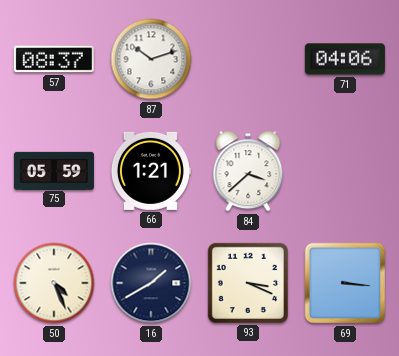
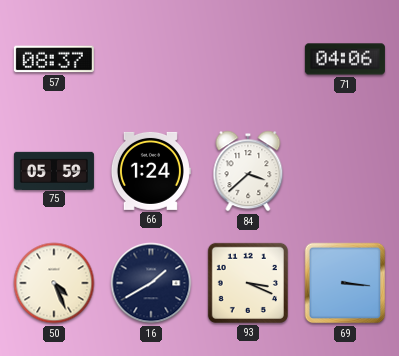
87: 10:12 -> none (151, 59)
66: 1:21 -> 1:24 (150, 171)
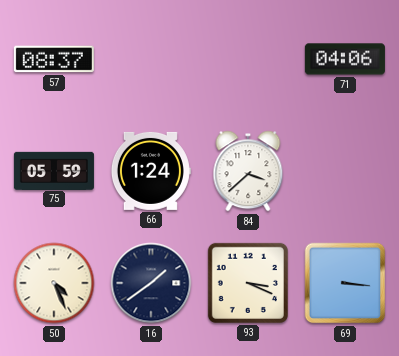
16: 1:40 -> 1:39 (151, 283)
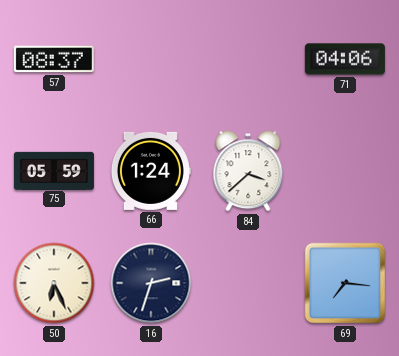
50: 4:26 -> 6:26 (54, 283)
16: 1:39 -> 2:33 (151, 283)
93: 3:19 -> none (248, 283)
69: 3:16 -> 7:16 (345, 283)
